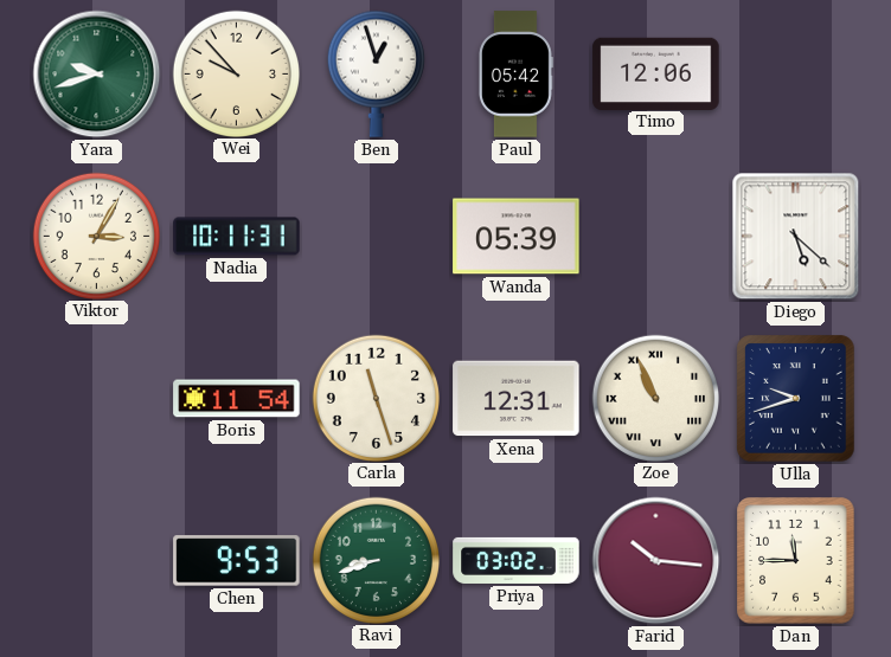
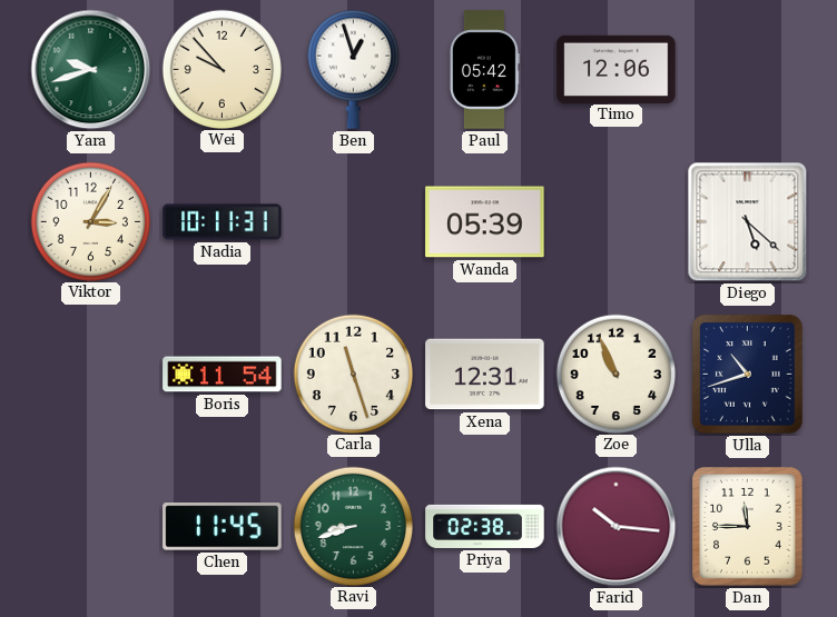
Zoe numerals: Roman -> Arabic (616, 374)
Ulla: 9:42 -> 10:42 (748, 375)
Chen: 9:53 -> 11:45 (223, 527)
Priya: 03:02 -> 02:38 (485, 526)
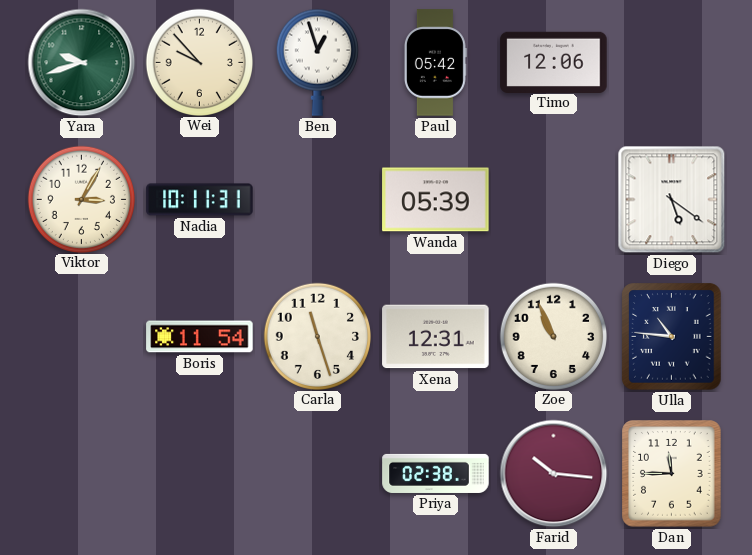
Diego: 5:22 -> 5:21 (672, 200)
Ulla: 10:42 -> 10:46 (672, 337)
Chen: 11:45 -> none (223, 527)
Ravi: 8:42 -> none (353, 526)
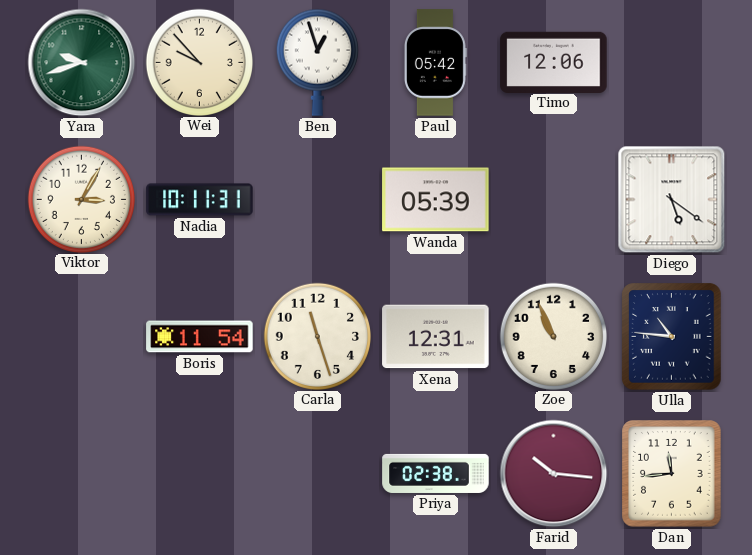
Dan: 11:45 -> 11:44 (672, 474)
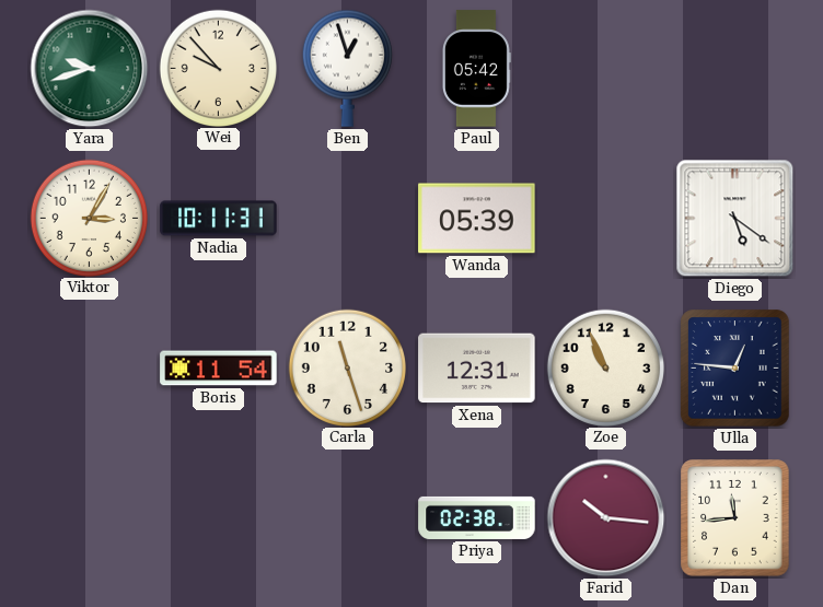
Timo: 12:06 -> none (554, 62)
Ulla: 10:46 -> 12:46 (735, 369)
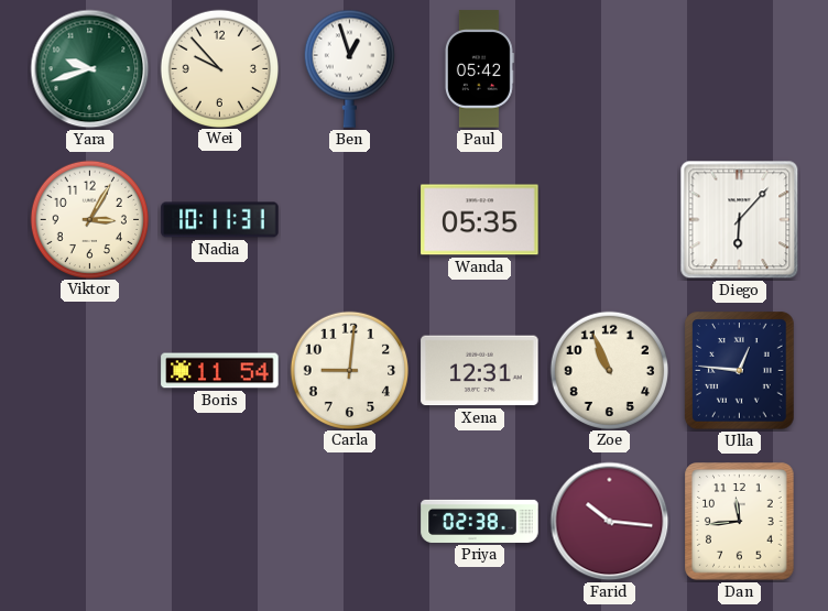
Wanda: 05:39 -> 05:35 (480, 220)
Diego: 5:21 -> 6:07 (740, 220)
Carla: 11:27 -> 9:01 (349, 370)
